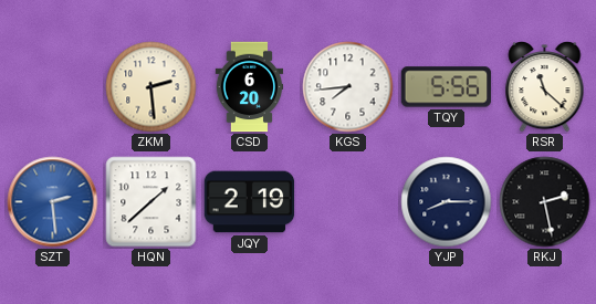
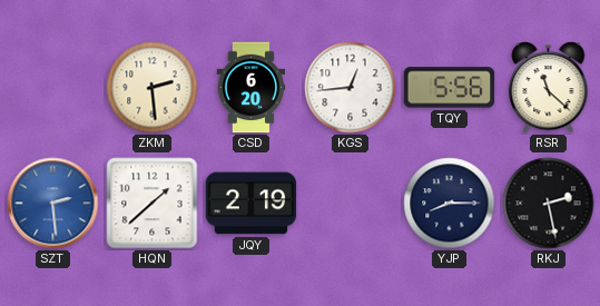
KGS: 7:44 -> 12:44 (351, 88)
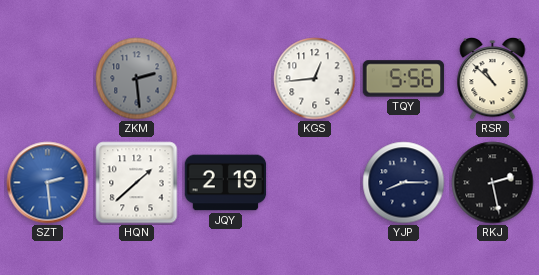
ZKM dial: cream -> grey (137, 79)
CSD: 6:20 -> none (252, 88)
RSR: 11:22 -> 10:52 (493, 79)
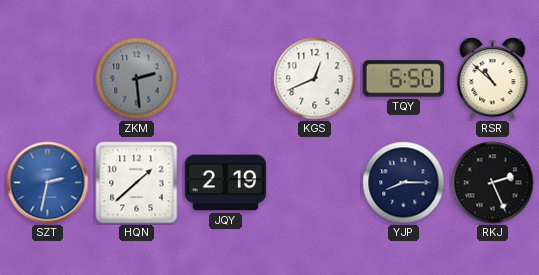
KGS: 12:44 -> 12:41 (315, 79)
TQY: 5:56 -> 6:50 (404, 79)
SZT: 2:29 -> 2:32 (48, 183)
RKJ: 2:28 -> 2:26 (493, 183)
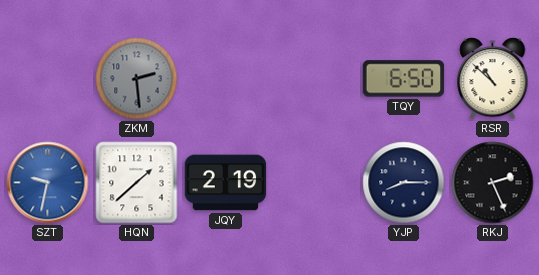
KGS: 12:41 -> none (315, 79)
SZT: 2:32 -> 9:32 (48, 183)
